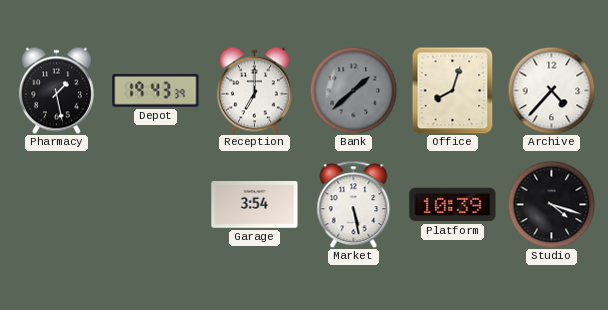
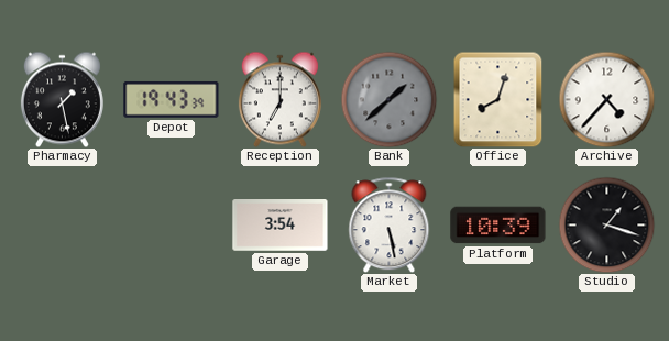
Studio: 4:18 -> 1:18 (606, 224)
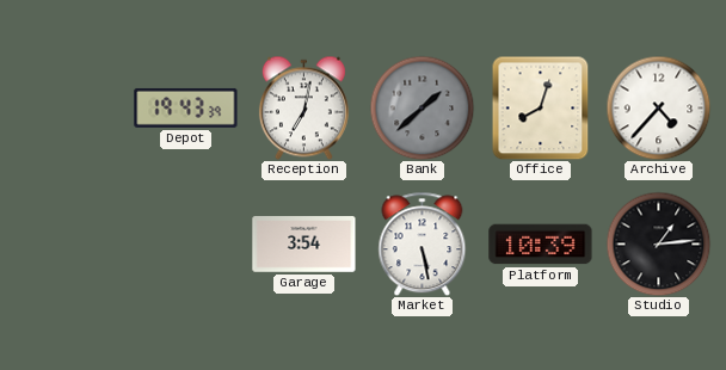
Pharmacy: 1:28 -> none (62, 99)
Reception: 7:00 -> 7:02 (303, 107)
Studio: 1:18 -> 1:14 (658, 243)
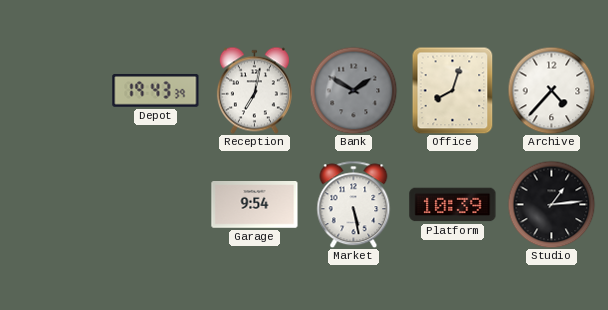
Bank: 1:38 -> 1:50 (353, 90)
Garage: 3:54 -> 9:54 (255, 205)
